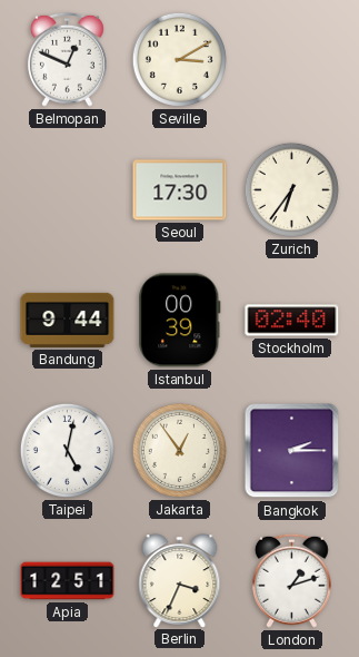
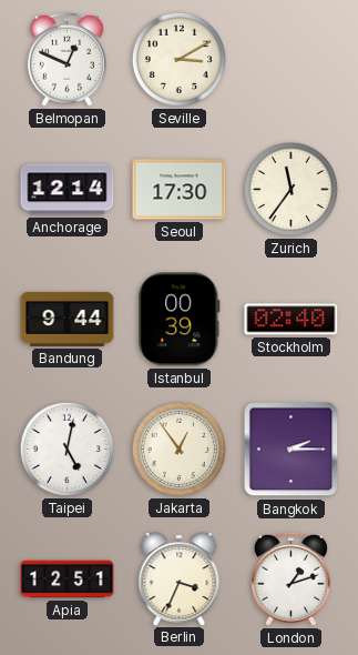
Anchorage: none -> 12:14 (68, 190)
Zurich: 6:36 -> 11:36 (290, 189)
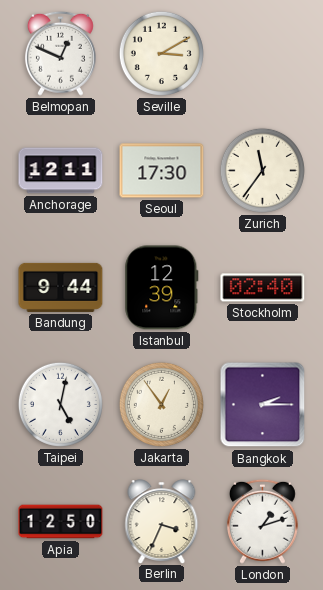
Anchorage: 12:14 -> 12:11 (61, 171)
Istanbul: 00:39 -> 12:39 (162, 288)
Apia: 12:51 -> 12:50 (61, 522)
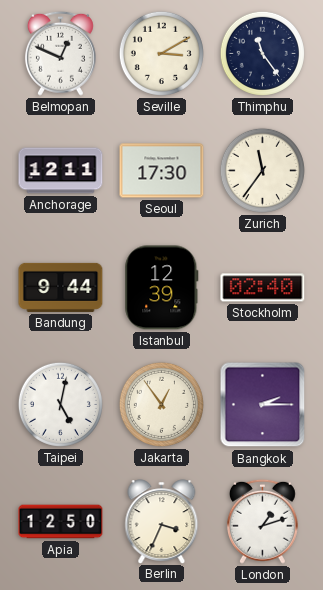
Thimphu: none -> 11:24 (262, 53)
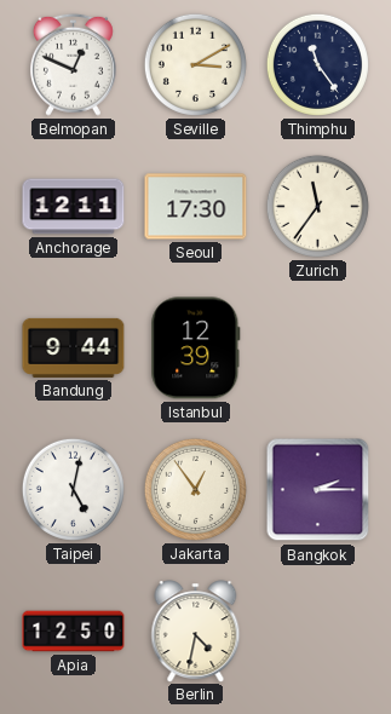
Stockholm: 02:40 -> none (263, 288)
Berlin: 3:34 -> 4:32 (196, 630)
London: 1:12 -> none (262, 521)
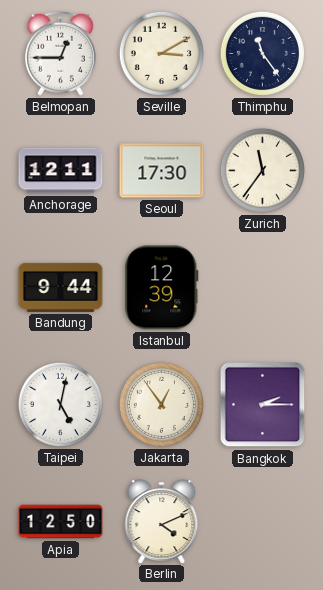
Belmopan: 12:49 -> 12:45 (60, 53)
Berlin: 4:32 -> 4:11 (162, 521)
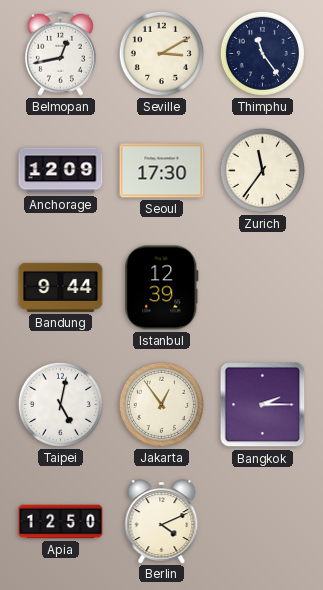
Belmopan: 12:45 -> 12:43 (60, 53)
Anchorage: 12:11 -> 12:09 (61, 171)
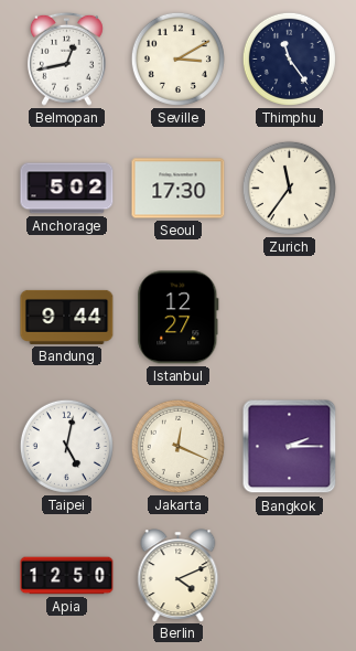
Anchorage: 12:09 -> 5:02 (67, 189)
Istanbul: 12:39 -> 12:27 (179, 318)
Jakarta: 12:54 -> 12:19 (177, 446)
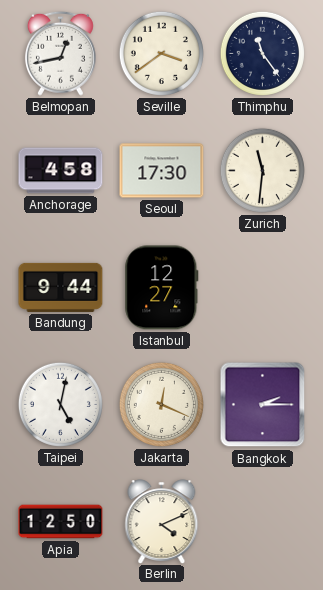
Seville: 3:10 -> 3:39 (161, 53)
Anchorage: 5:02 -> 4:58 (61, 171)
Zurich: 11:36 -> 11:31 (262, 170)
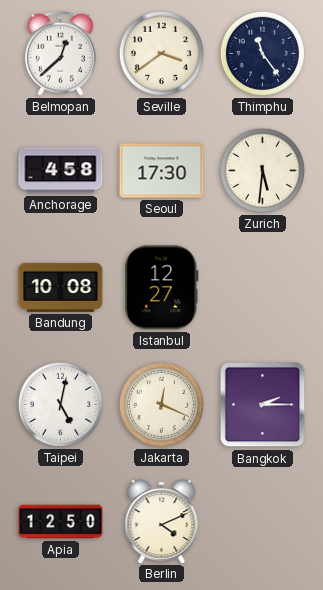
Belmopan: 12:43 -> 12:38 (60, 53)
Zurich: 11:31 -> 5:31 (262, 170)
Bandung: 9:44 -> 10:08 (61, 287)
